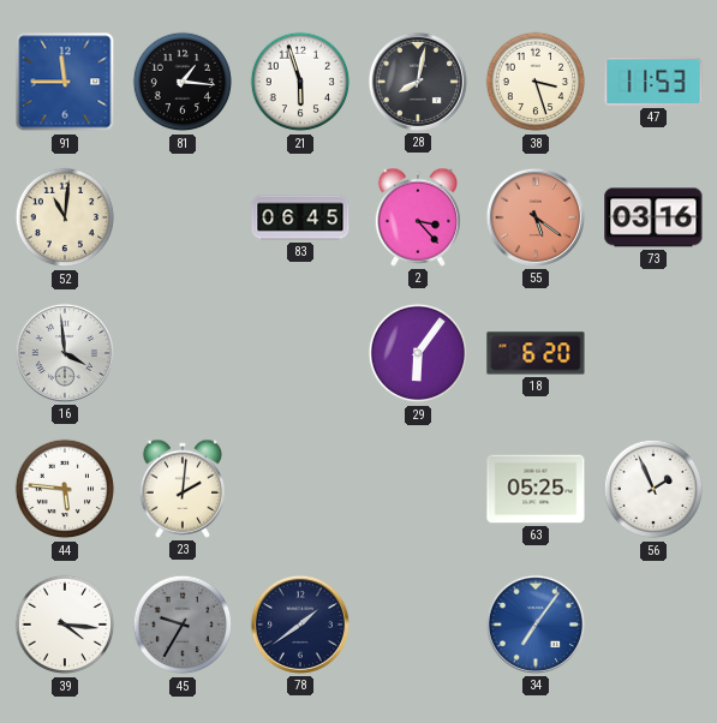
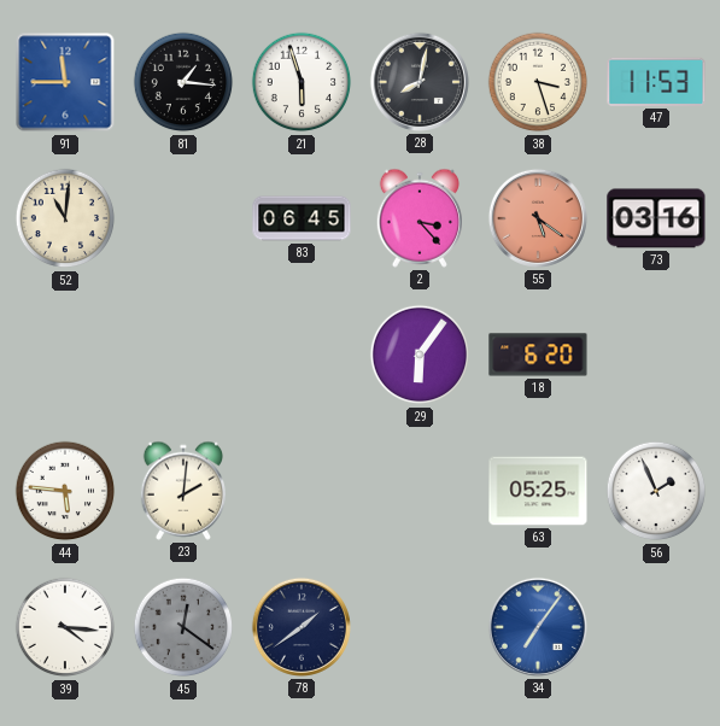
16: 3:59 -> none (65, 353)
45: 9:35 -> 12:21 (183, 627)
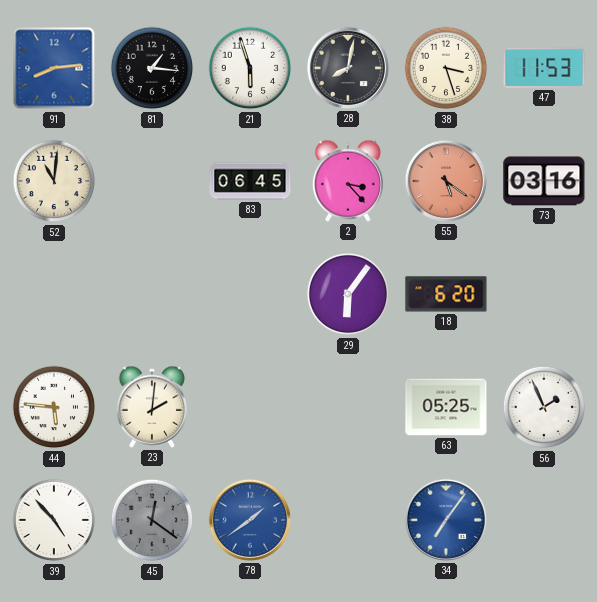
91: 11:45 -> 8:14 (54, 68)
39: 4:16 -> 4:53 (54, 520)
78 dial: navy -> blue (250, 520)
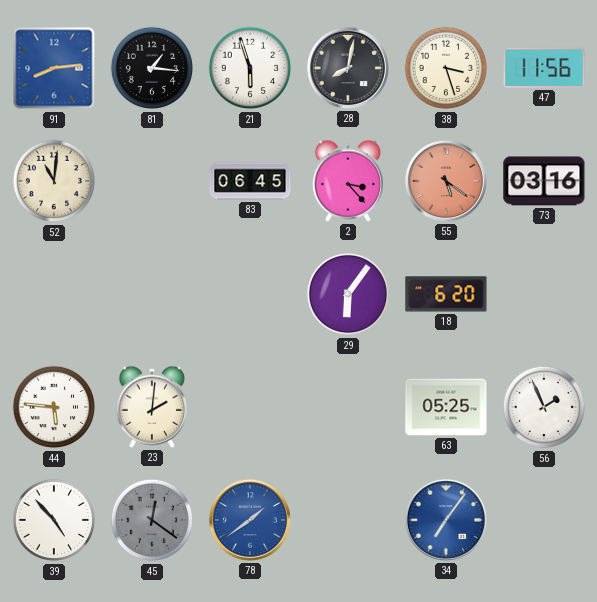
47: 11:53 -> 11:56 (544, 68)
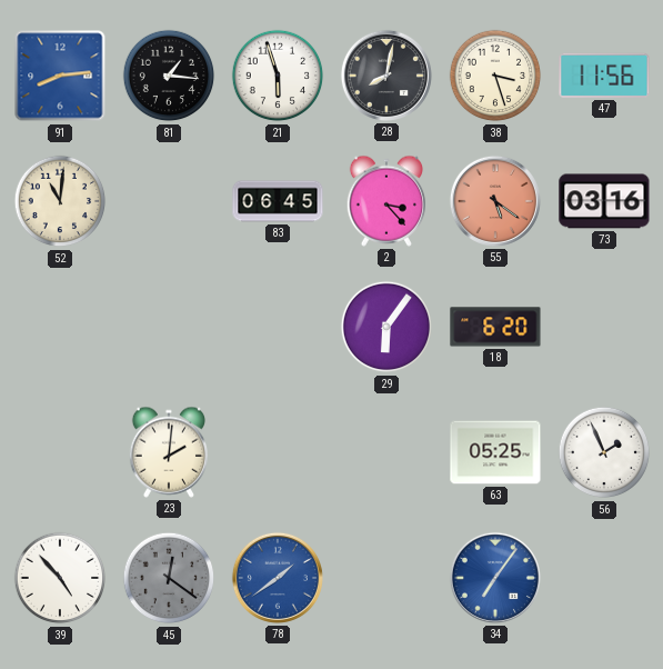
44: 5:46 -> none (54, 407)
